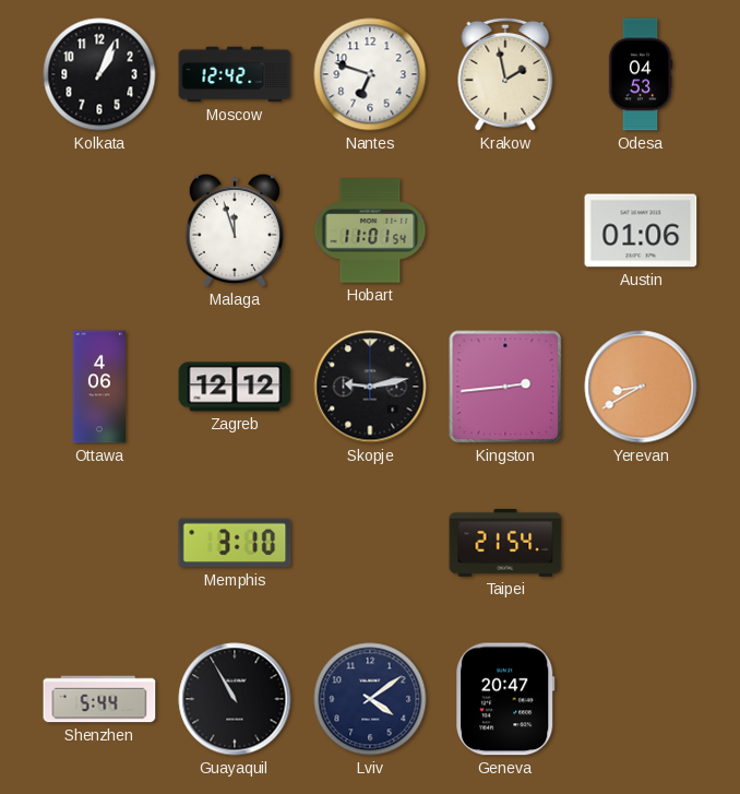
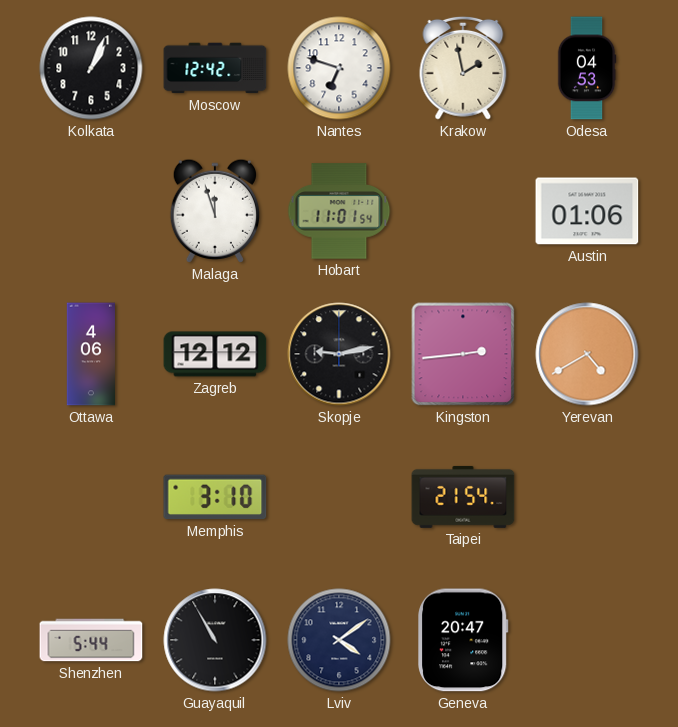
Yerevan: 8:40 -> 4:40 (587, 354)
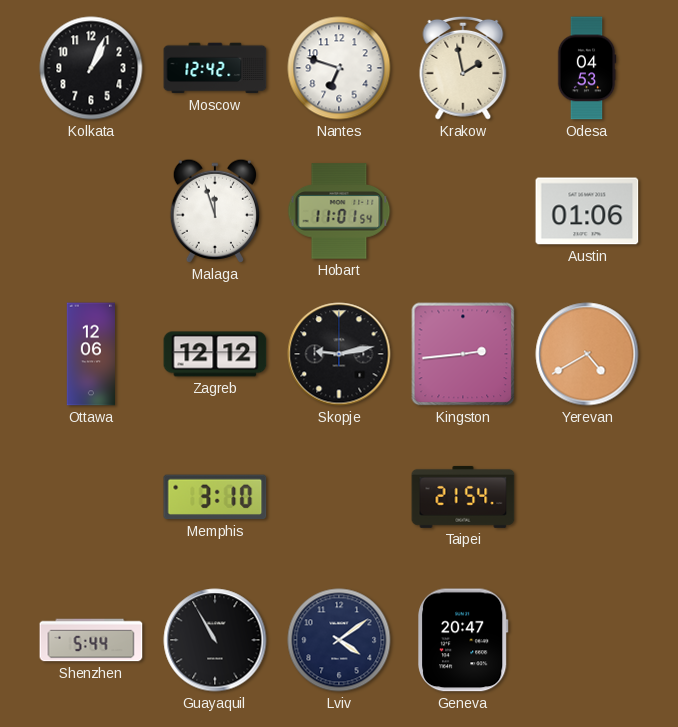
Ottawa: 4:06 -> 12:06 (91, 354)
